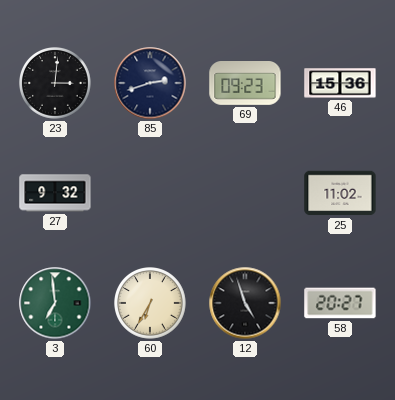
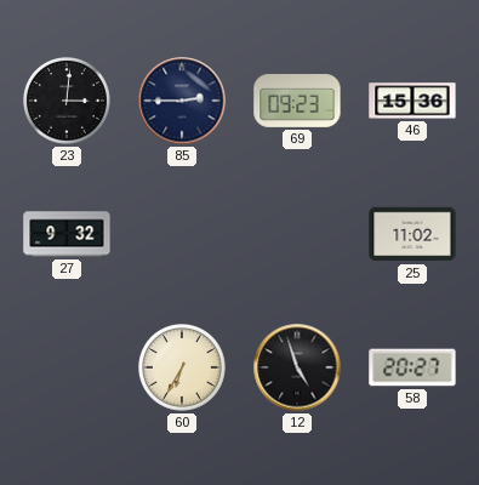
85: 2:42 -> 2:45 (182, 101)
3: 6:59 -> none (55, 303)
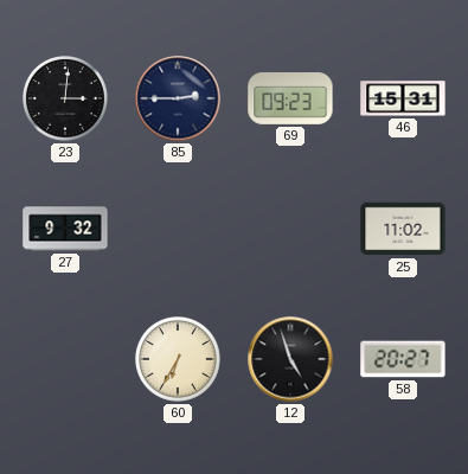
46: 15:36 -> 15:31 (403, 98)
